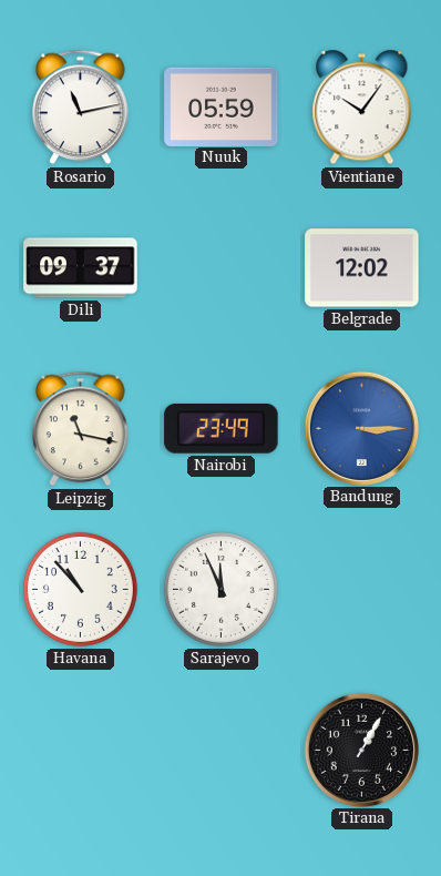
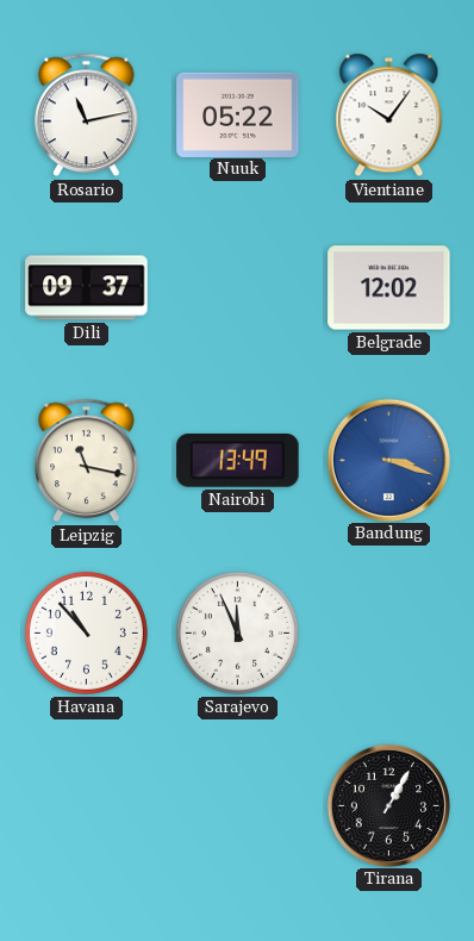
Nuuk: 05:59 -> 05:22 (238, 114)
Nairobi: 23:49 -> 13:49 (238, 461)
Bandung: 3:15 -> 3:18 (388, 460)
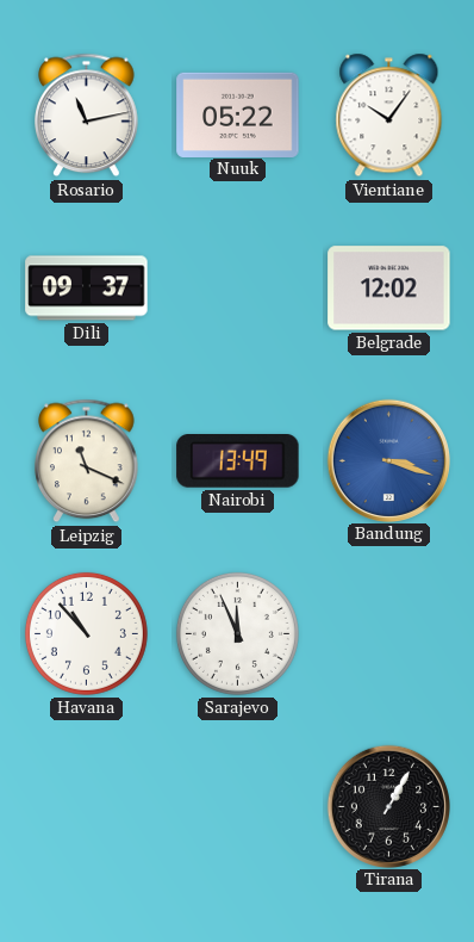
Leipzig: 11:17 -> 11:19 (87, 461)
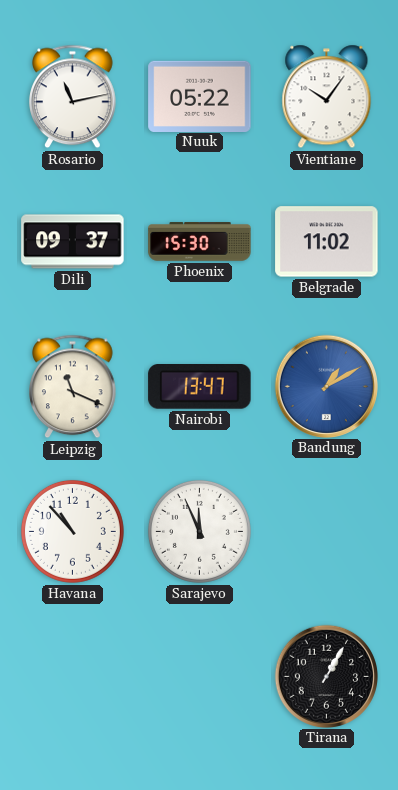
Phoenix: none -> 15:30 (200, 242)
Belgrade: 12:02 -> 11:02 (327, 242)
Nairobi: 13:49 -> 13:47 (200, 387)
Bandung: 3:18 -> 1:10 (326, 386)
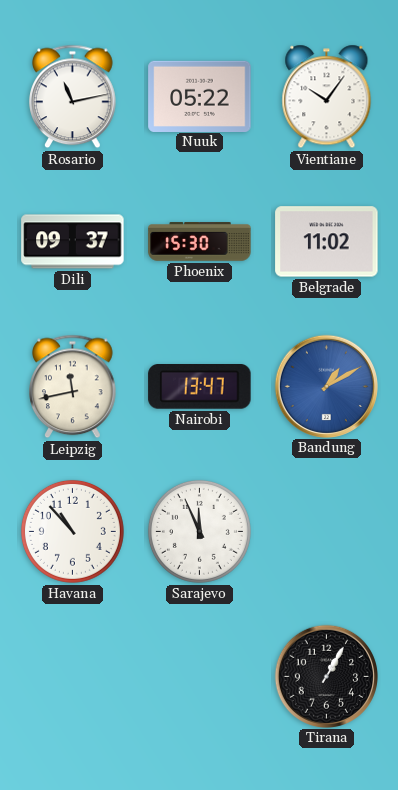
Leipzig: 11:19 -> 11:43 (73, 387)
